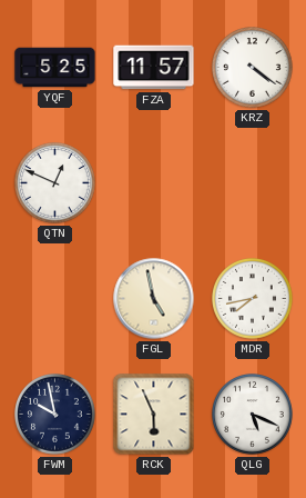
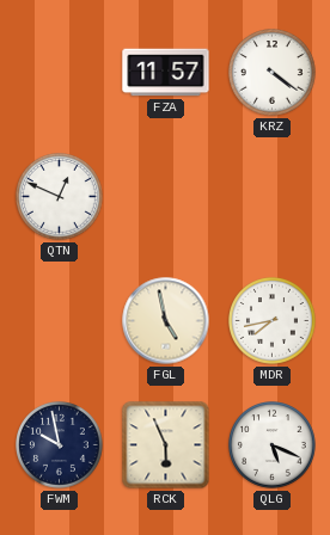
YQF: 5:25 -> none (55, 68)
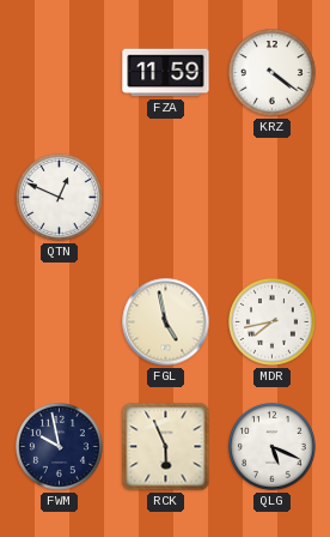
FZA: 11:57 -> 11:59 (166, 73)
